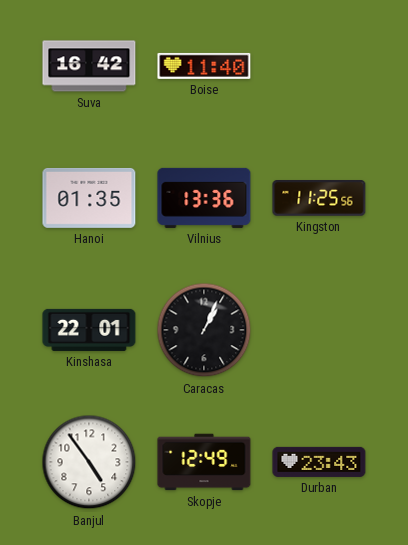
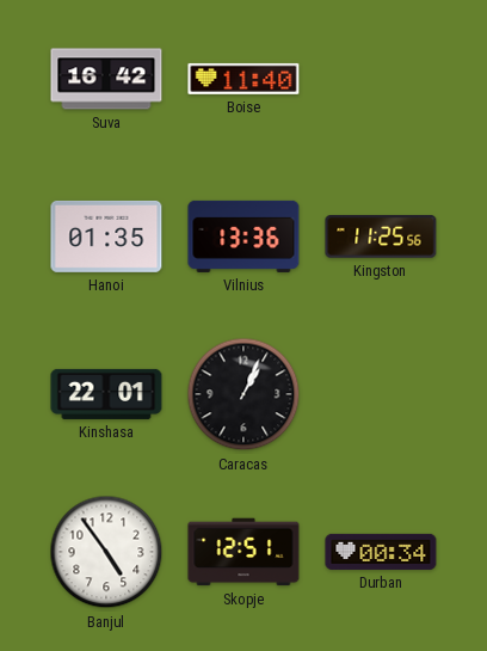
Skopje: 12:49 -> 12:51 (243, 552)
Durban: 23:43 -> 00:34 (381, 552)
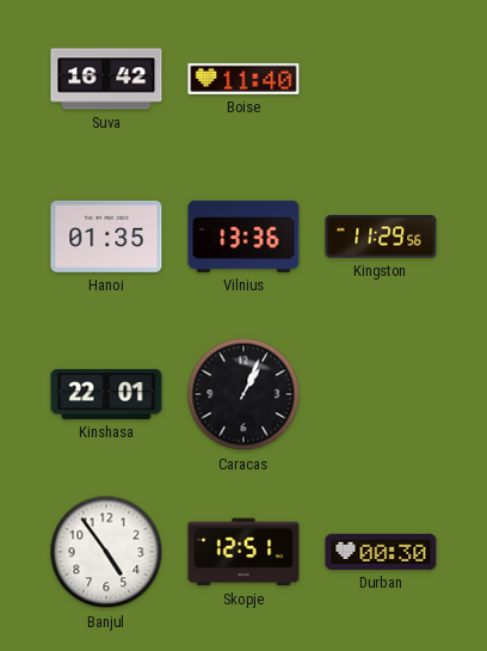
Kingston: 11:25 -> 11:29 (381, 237)
Durban: 00:34 -> 00:30 (381, 552)
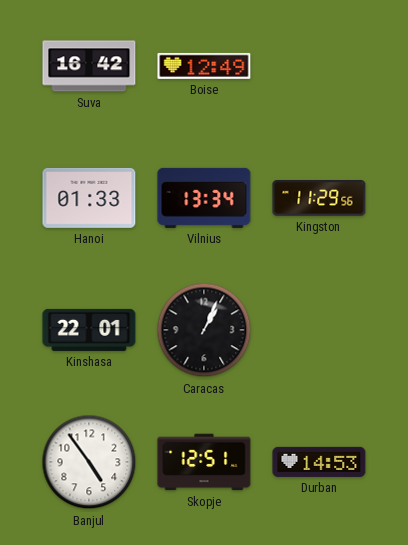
Boise: 11:40 -> 12:49 (204, 66)
Hanoi: 01:35 -> 01:33 (89, 198)
Vilnius: 13:36 -> 13:34 (204, 198)
Durban: 00:30 -> 14:53 (319, 462)
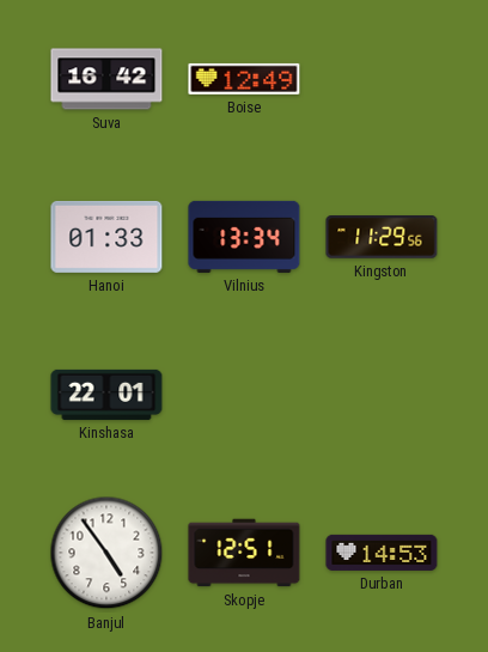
Caracas: 1:04 -> none (204, 330)
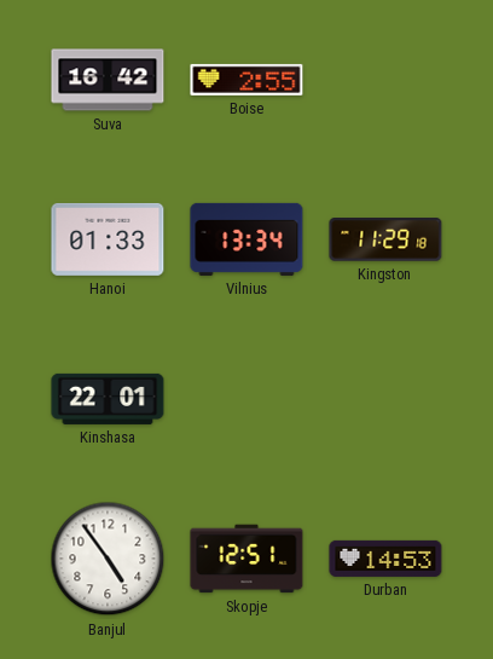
Boise: 12:49 -> 2:55 (246, 80)
Kingston: 11:29:56 -> 11:29:18 (385, 239)
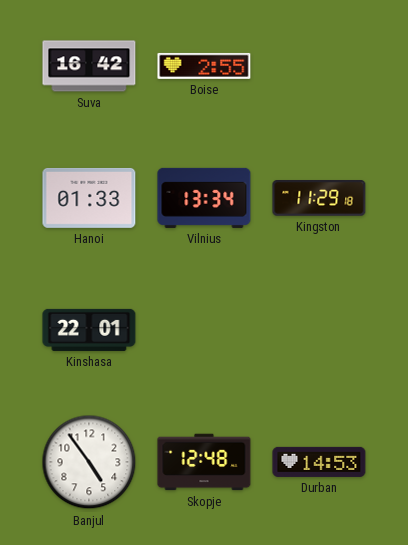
Skopje: 12:51 -> 12:48 (204, 462)
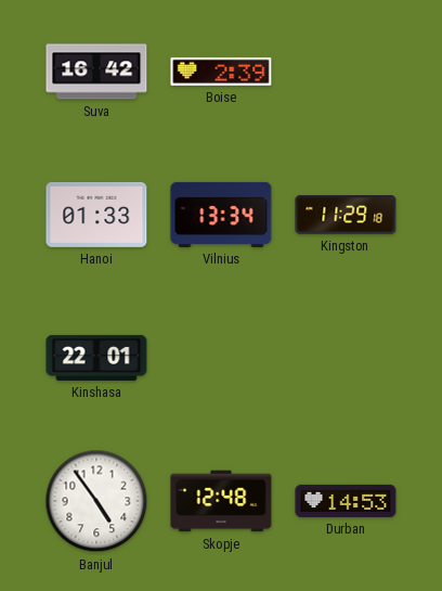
Boise: 2:55 -> 2:39 (221, 72)
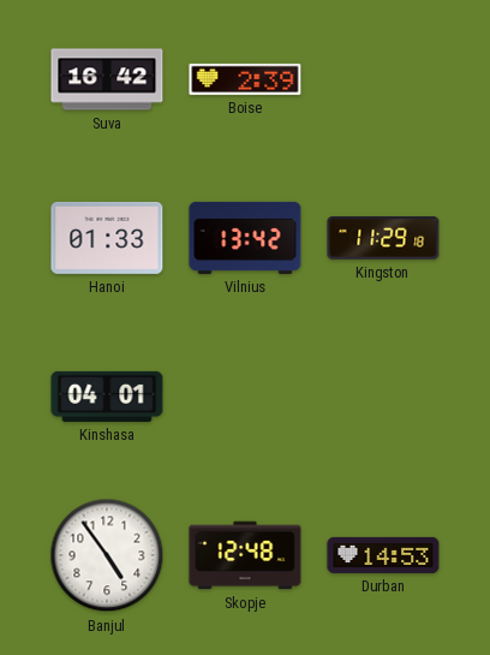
Vilnius: 13:34 -> 13:42 (245, 238)
Kinshasa: 22:01 -> 04:01 (107, 397)
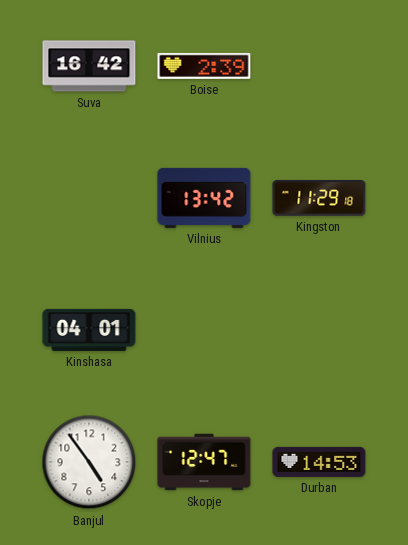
Hanoi: 01:33 -> none (107, 238)
Skopje: 12:48 -> 12:47 (204, 462)
